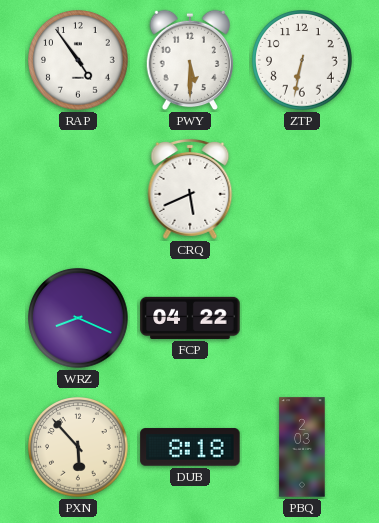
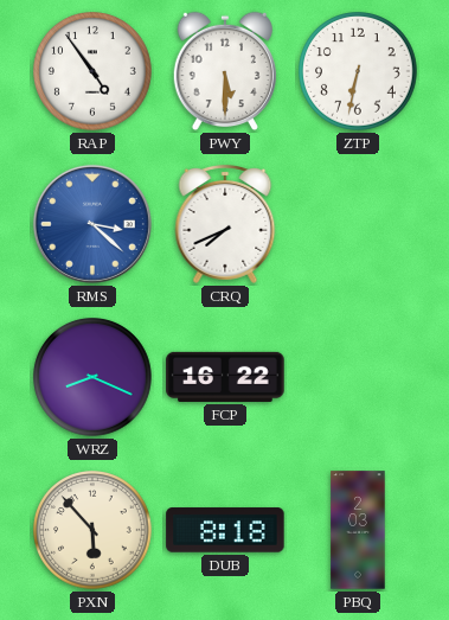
RMS: none -> 3:22 (92, 224)
CRQ: 5:41 -> 7:41 (225, 224)
FCP: 04:22 -> 16:22 (225, 377)
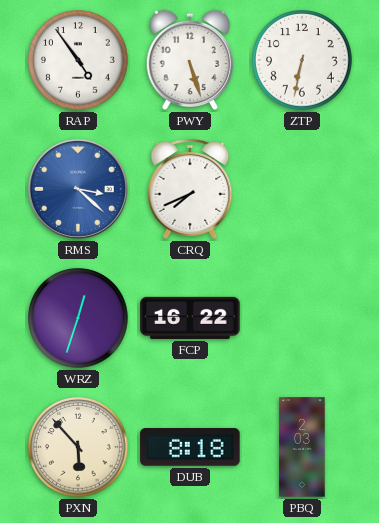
PWY: 5:30 -> 5:27 (189, 60)
WRZ: 8:19 -> 12:33 (78, 318)
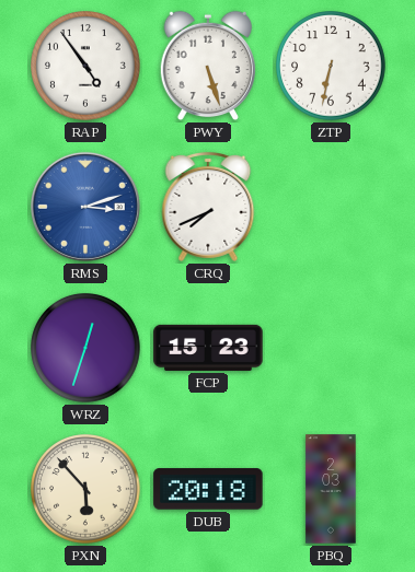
RMS: 3:22 -> 3:12 (85, 207)
FCP: 16:22 -> 15:23 (208, 348)
DUB: 8:18 -> 20:18 (208, 489)
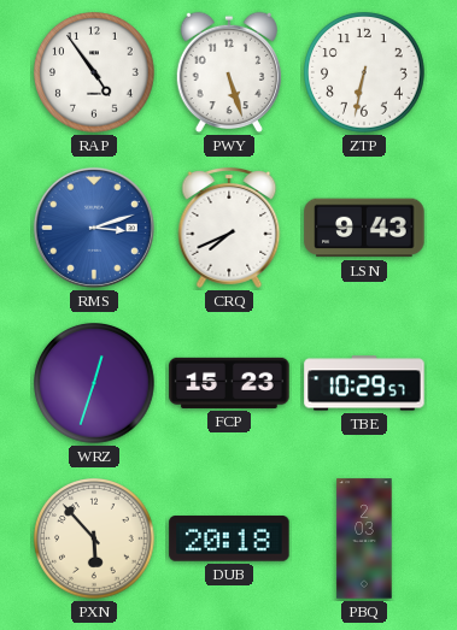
LSN: none -> 9:43 (364, 228)
TBE: none -> 10:29 (364, 383)
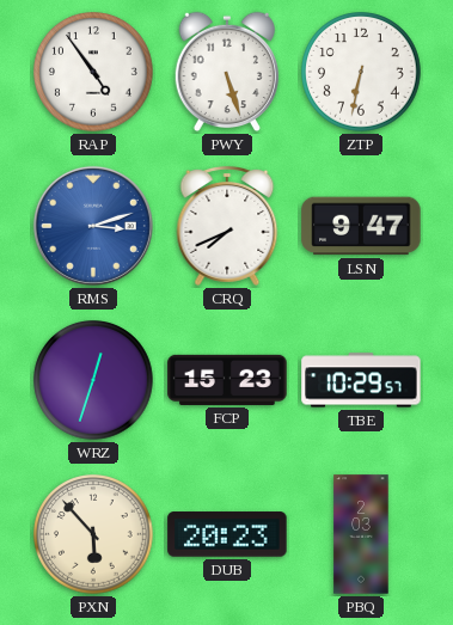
LSN: 9:43 -> 9:47 (361, 226)
DUB: 20:18 -> 20:23 (227, 534)
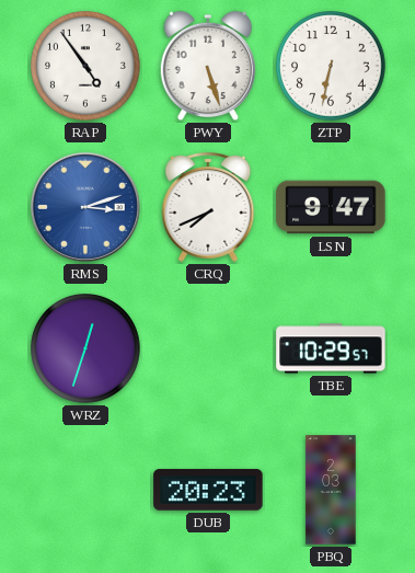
FCP: 15:23 -> none (227, 380)
PXN: 5:53 -> none (93, 534)
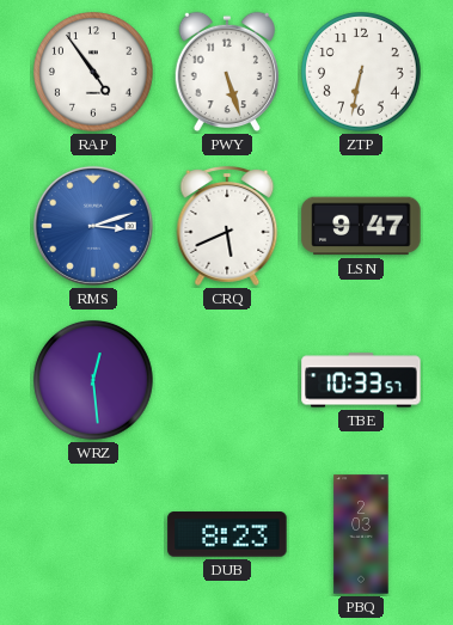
CRQ: 7:41 -> 5:41 (227, 226)
WRZ: 12:33 -> 12:29 (93, 380)
TBE: 10:29 -> 10:33 (361, 380)
DUB: 20:23 -> 8:23 (227, 534)
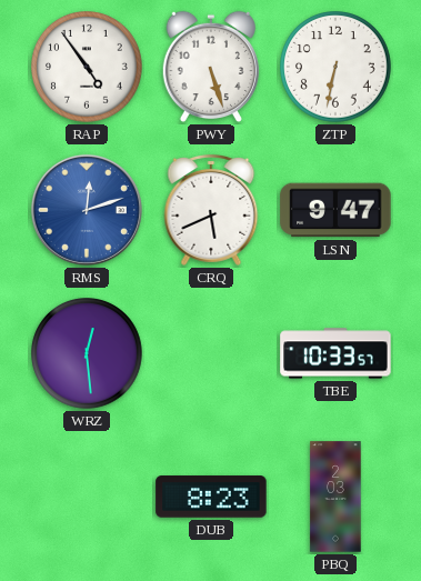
RMS: 3:12 -> 12:12 (87, 210)
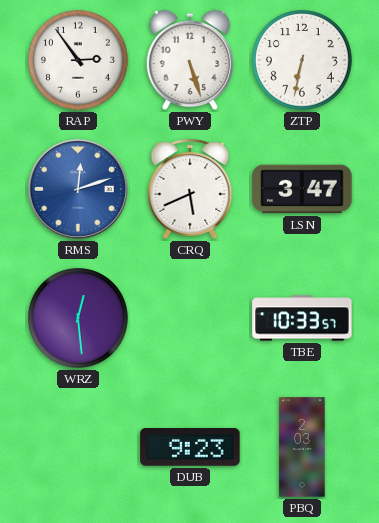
RAP: 4:54 -> 2:54 (78, 60)
LSN: 9:47 -> 3:47 (302, 189)
DUB: 8:23 -> 9:23 (190, 447)
